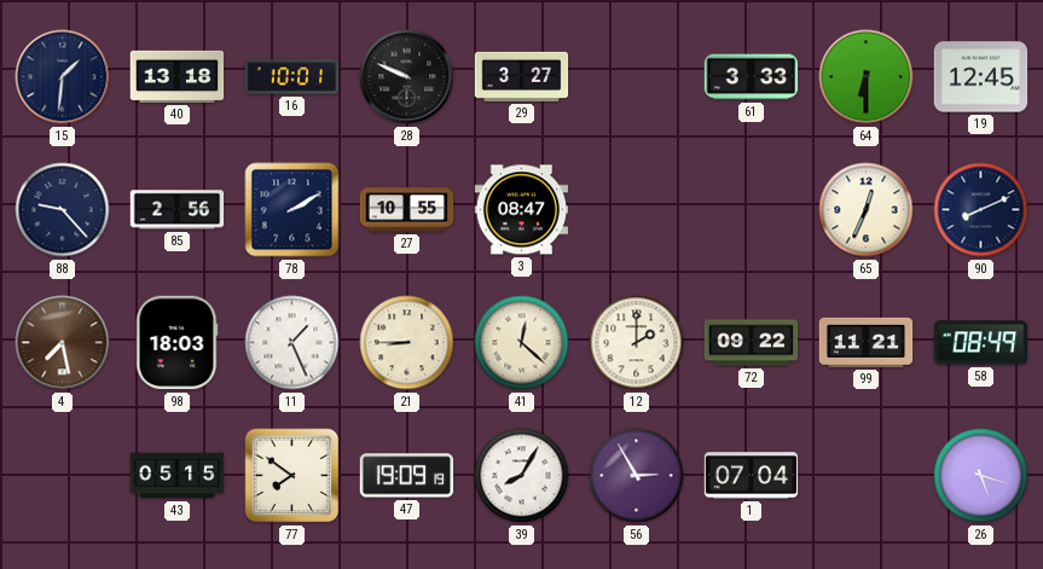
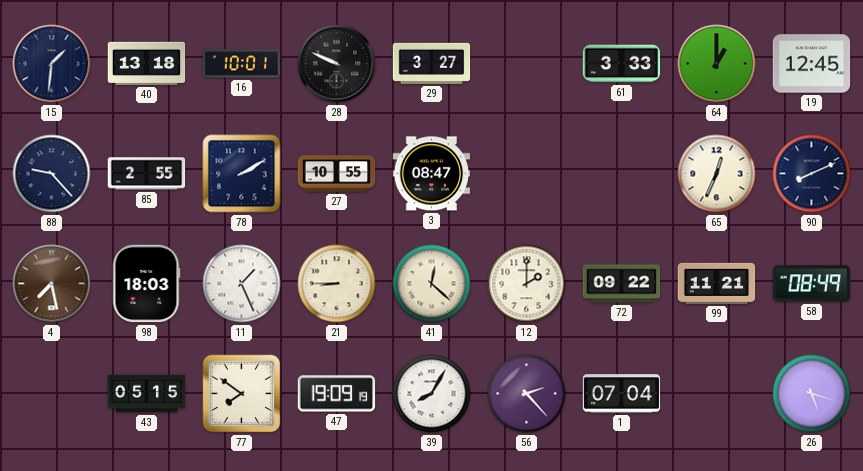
64: 6:30 -> 1:00 (717, 64)
85: 2:56 -> 2:55 (147, 174)
56: 2:55 -> 2:23 (527, 394)
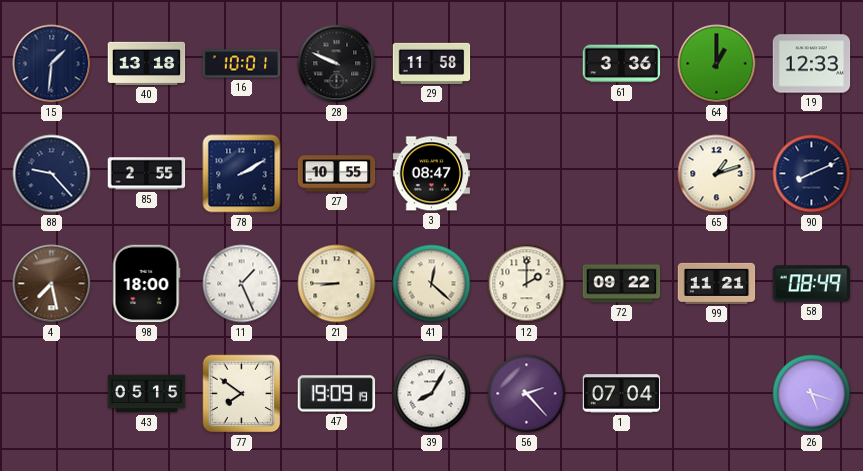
29: 3:27 -> 11:58 (432, 63)
61: 3:33 -> 3:36 (622, 64)
19: 12:45 -> 12:33 (812, 64)
65: 12:34 -> 1:12 (717, 174)
98: 18:03 -> 18:00 (146, 284)
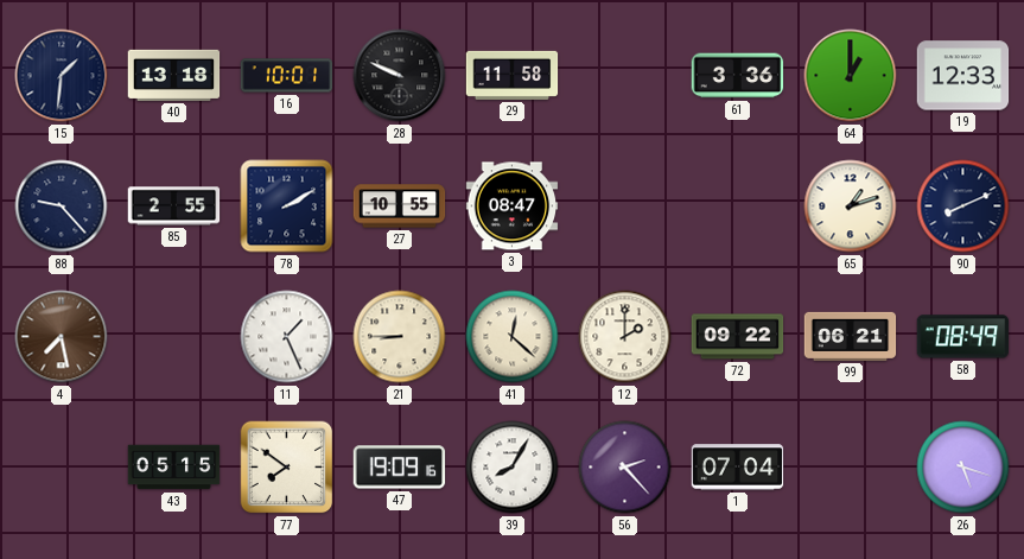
98: 18:00 -> none (146, 284)
99: 11:21 -> 06:21 (851, 336)
47: 19:09:19 -> 19:09:16 (400, 468)
